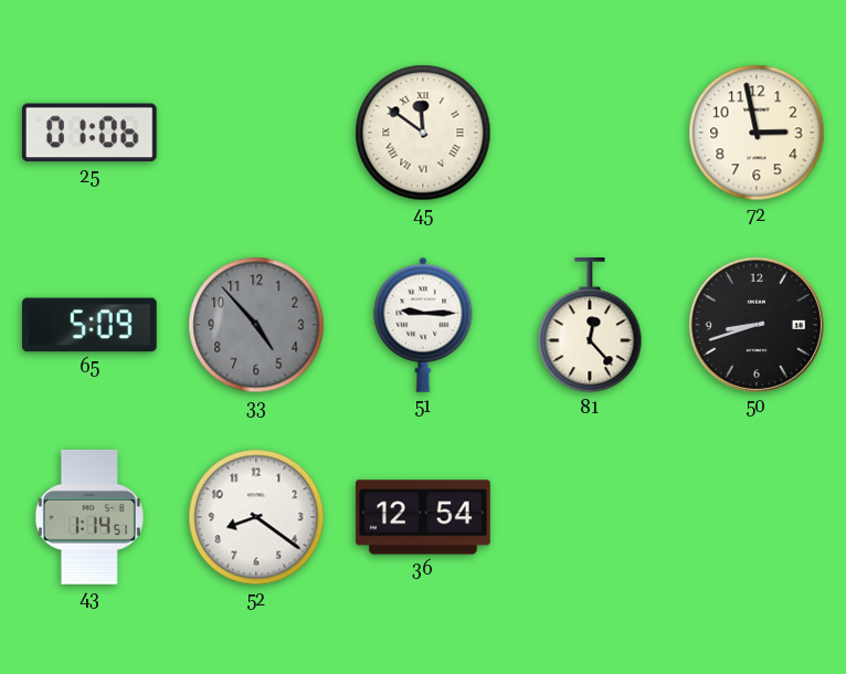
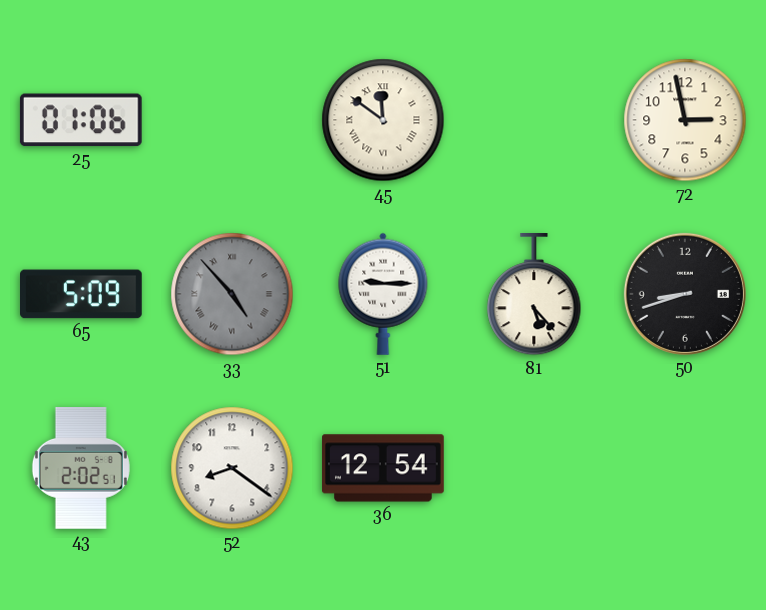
33 numerals: Arabic -> Roman (232, 294)
81: 12:23 -> 5:23 (534, 295)
43: 1:14 -> 2:02 (81, 468)
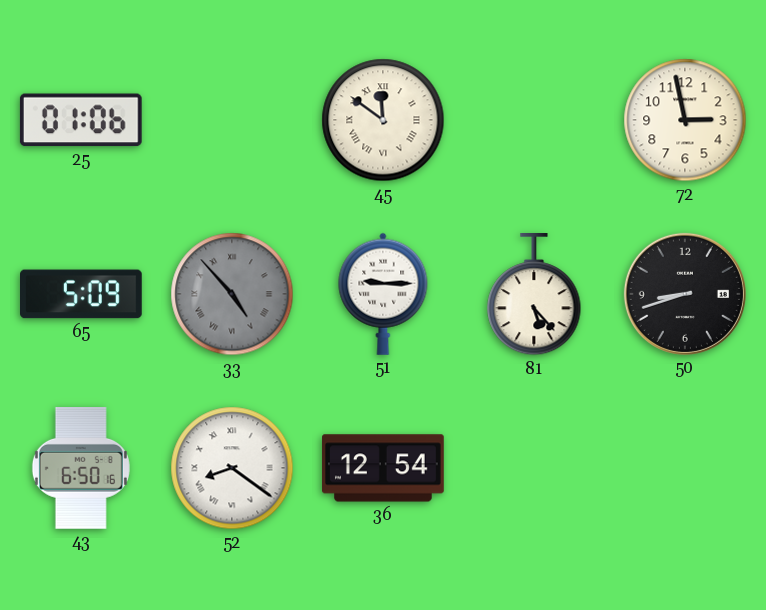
43: 2:02 -> 6:50 (81, 468)
52 numerals: Arabic -> Roman (232, 468)
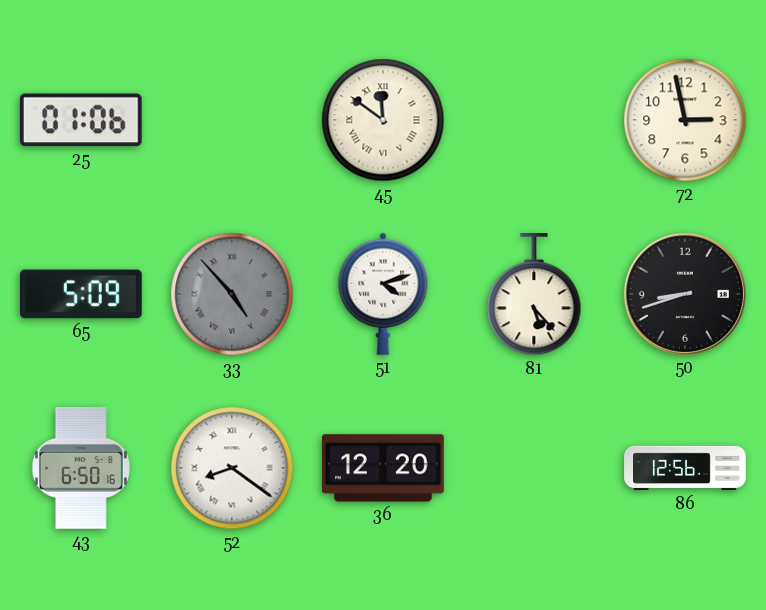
51: 9:15 -> 4:12 (383, 294)
36: 12:54 -> 12:20 (383, 468)
86: none -> 12:56 (685, 468)
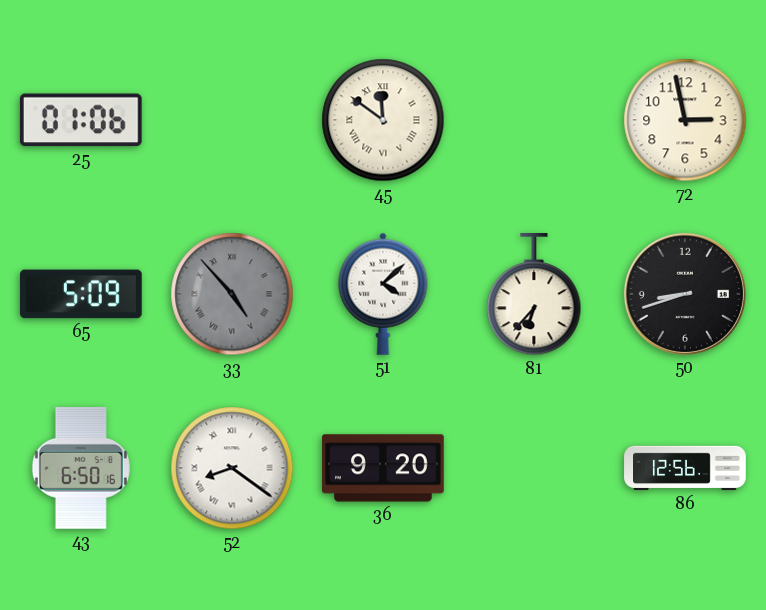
51: 4:12 -> 4:08 (383, 294)
81: 5:23 -> 6:37 (534, 295)
36: 12:20 -> 9:20 (383, 468)
